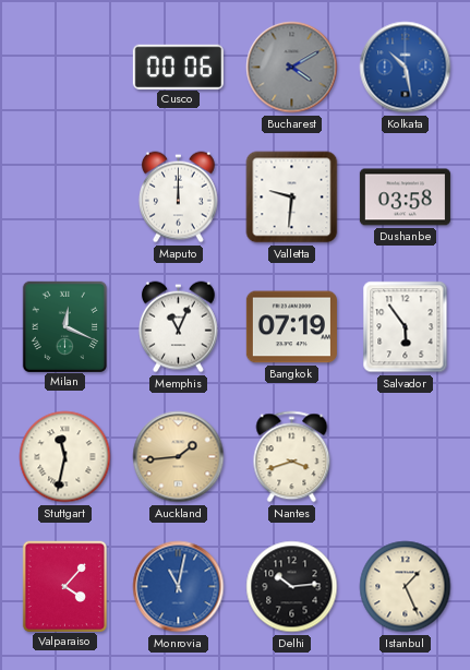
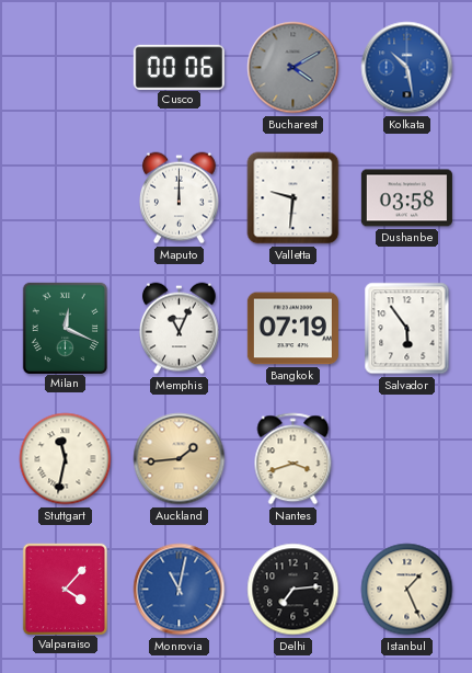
Delhi: 10:14 -> 7:14 (293, 590)
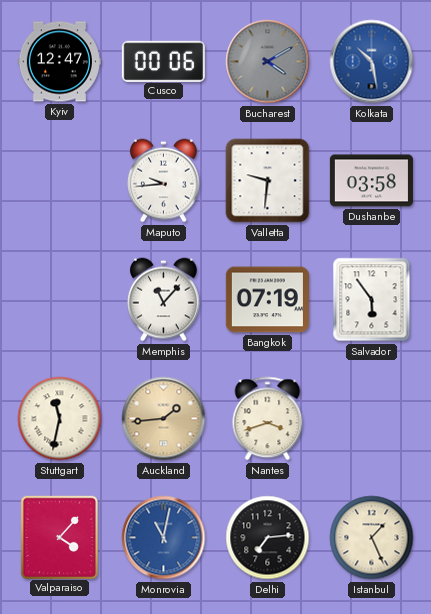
Kyiv: none -> 12:47 (59, 62)
Maputo: 12:00 -> 9:44 (163, 181)
Milan: 12:19 -> none (65, 328)
Memphis: 11:04 -> 11:07 (163, 300)
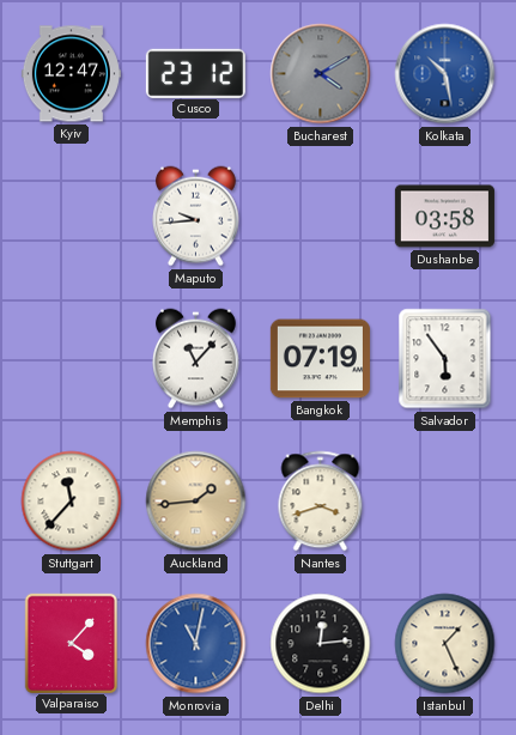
Cusco: 00:06 -> 23:12 (195, 73)
Valletta: 9:31 -> none (268, 181)
Stuttgart: 11:32 -> 11:37 (72, 502)
Delhi: 7:14 -> 12:14 (321, 644)
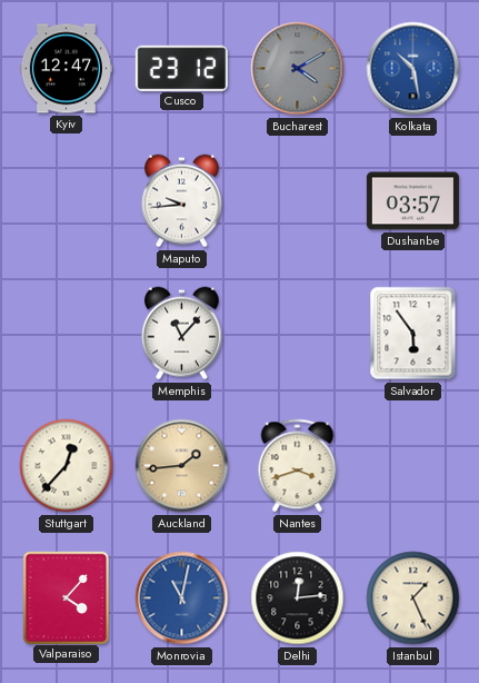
Dushanbe: 03:58 -> 03:57 (412, 201)
Bangkok: 07:19 -> none (320, 359)
Stuttgart: 11:37 -> 12:37 (67, 466)
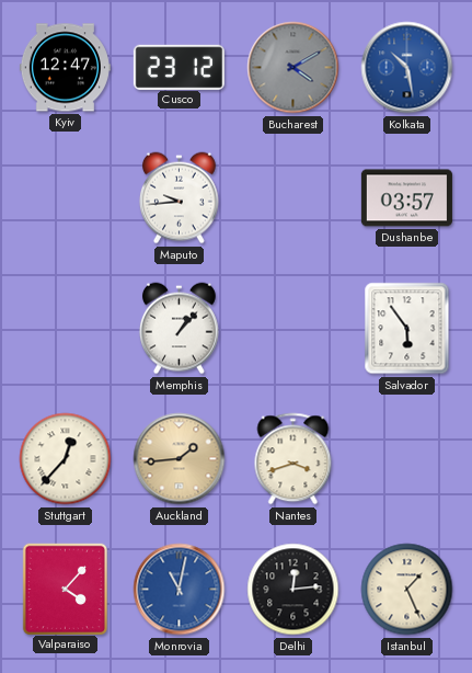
Memphis: 11:07 -> 1:07 (179, 329)
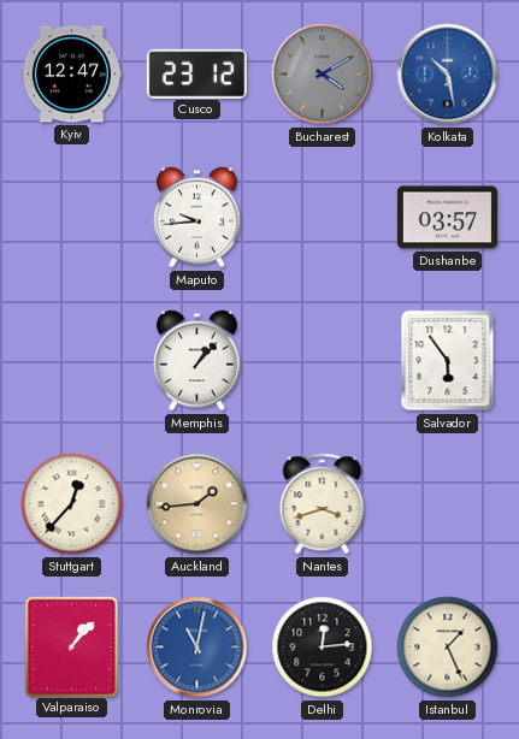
Valparaiso: 4:07 -> 1:07 (71, 646)
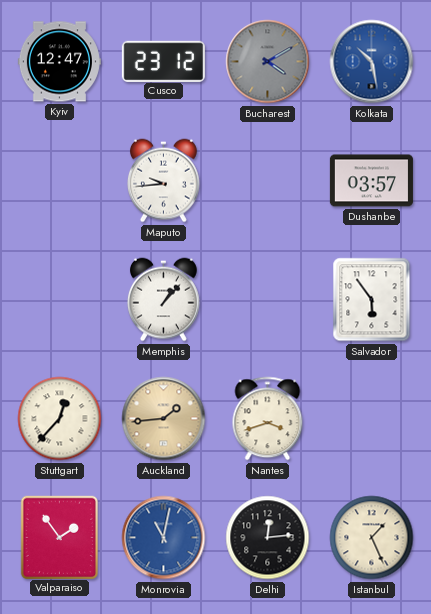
Valparaiso: 1:07 -> 1:54 (59, 537)
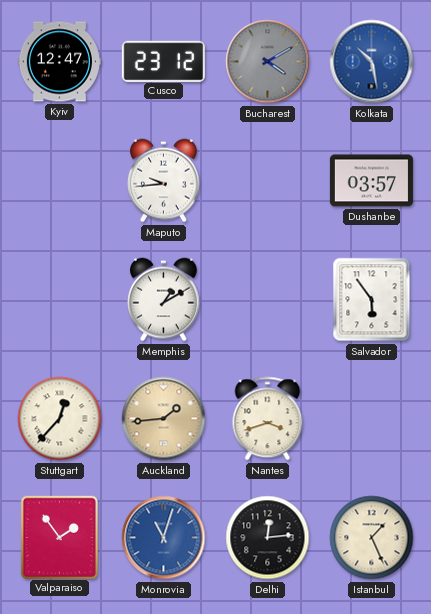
Memphis: 1:07 -> 1:10 (163, 300)
Monrovia: 11:02 -> 11:03 (164, 538)
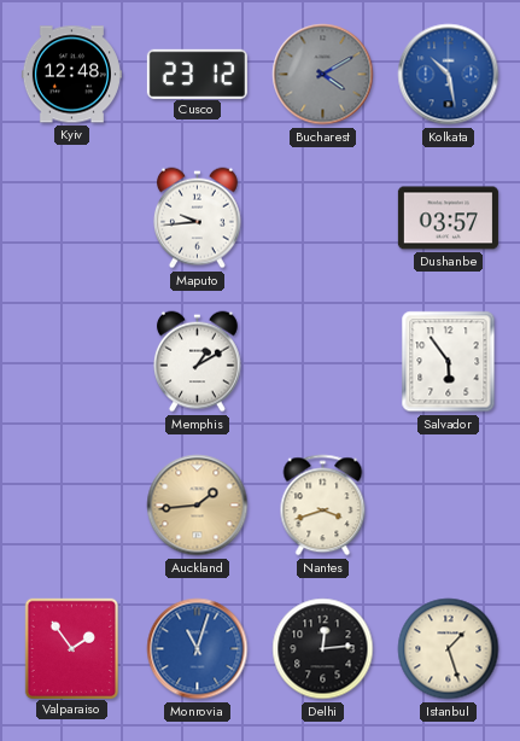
Kyiv: 12:47 -> 12:48 (71, 75)
Stuttgart: 12:37 -> none (60, 419)
Istanbul: 1:26 -> 1:27 (449, 649)
